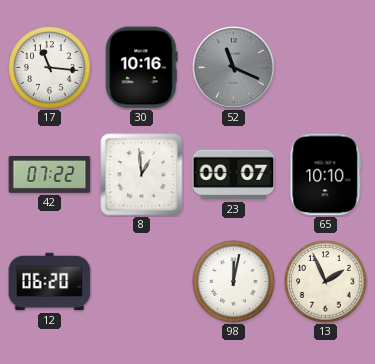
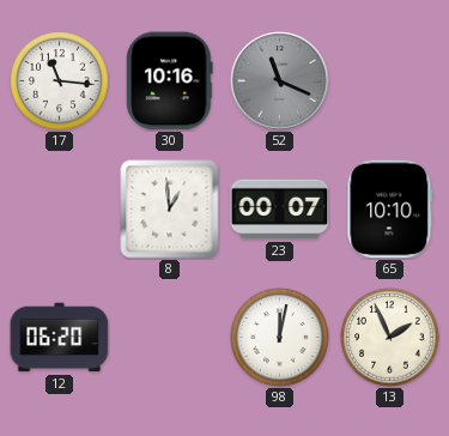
42: 07:22 -> none (50, 174)
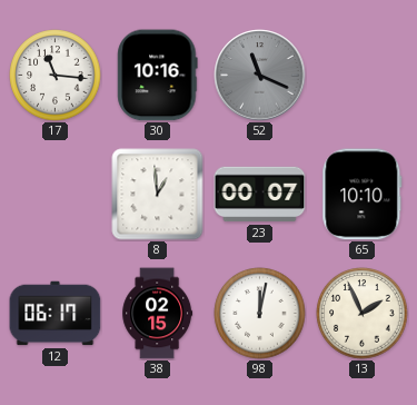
12: 06:20 -> 06:17 (56, 314)
38: none -> 02:15 (158, 314)
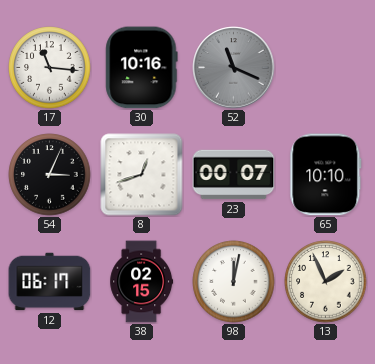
54: none -> 3:04 (50, 175)
8: 12:59 -> 12:42 (142, 175)
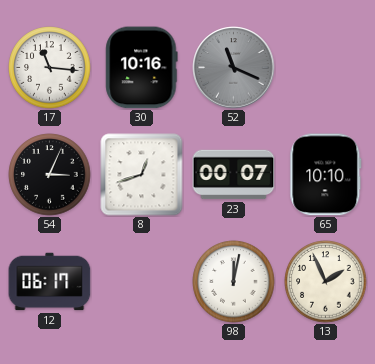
38: 02:15 -> none (142, 282)
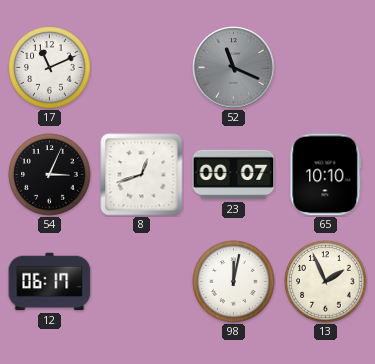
17: 11:16 -> 11:11 (50, 68)
30: 10:16 -> none (142, 68)
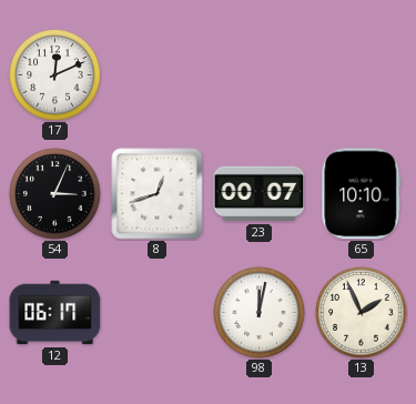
17: 11:11 -> 12:11 (55, 75)
52: 11:19 -> none (234, 68)
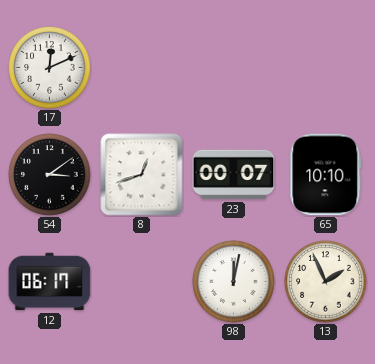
54: 3:04 -> 3:09 (50, 175)
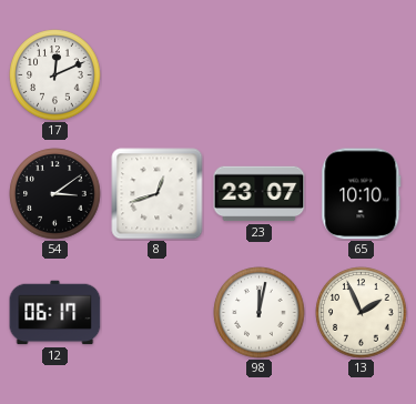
23: 00:07 -> 23:07 (260, 194)
